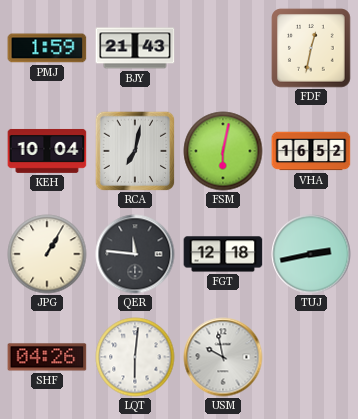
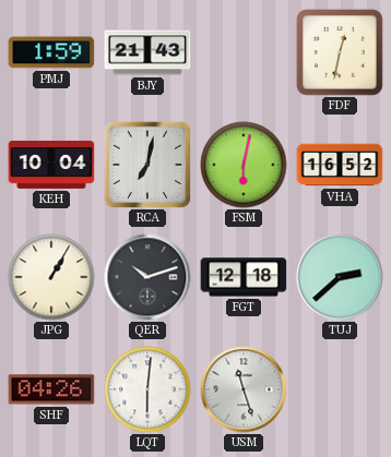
QER: 11:46 -> 10:12 (147, 277)
TUJ: 2:43 -> 2:38 (340, 277)
USM: 9:58 -> 11:27 (244, 389)
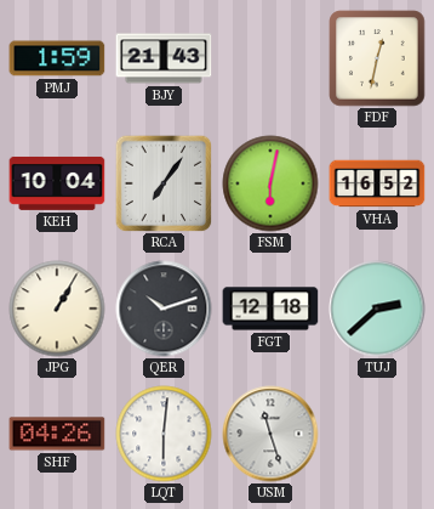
RCA: 7:02 -> 7:06 (164, 183)
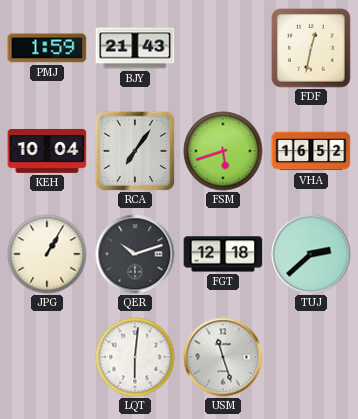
FSM: 6:02 -> 5:42 (223, 151)
SHF: 04:26 -> none (57, 434)
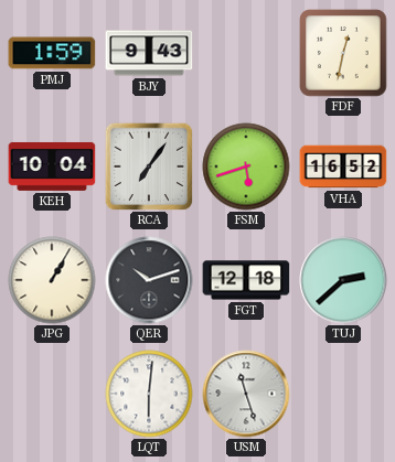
BJY: 21:43 -> 9:43 (149, 53)
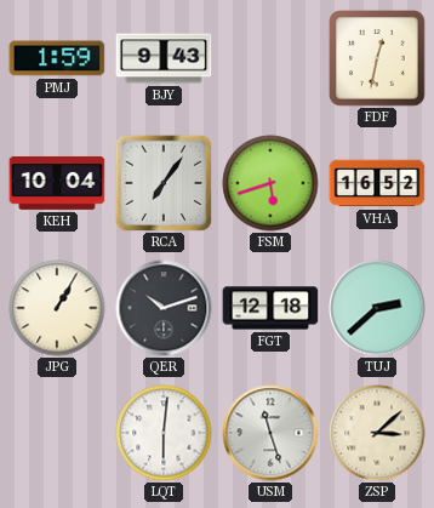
ZSP: none -> 3:08 (377, 433)
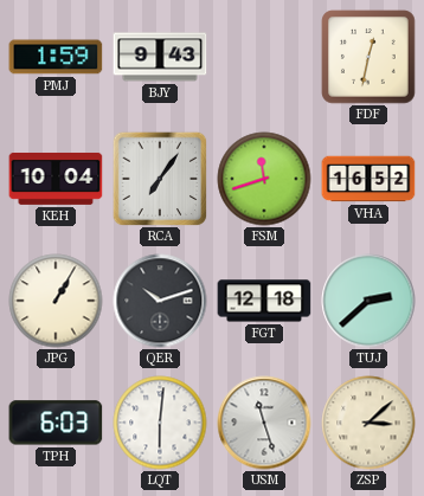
FSM: 5:42 -> 11:42 (264, 179)
TPH: none -> 6:03 (56, 423)
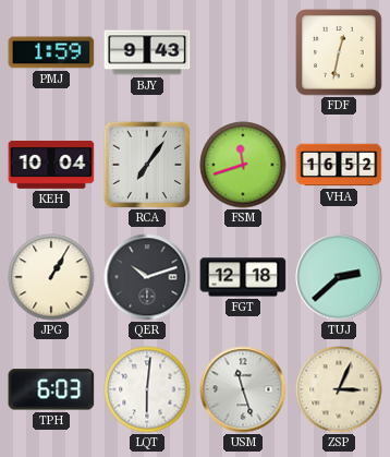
ZSP: 3:08 -> 3:04 (339, 389)
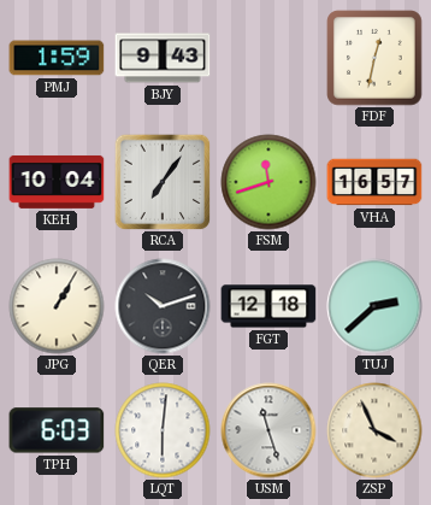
VHA: 16:52 -> 16:57 (374, 182)
ZSP: 3:04 -> 3:56 (374, 430)
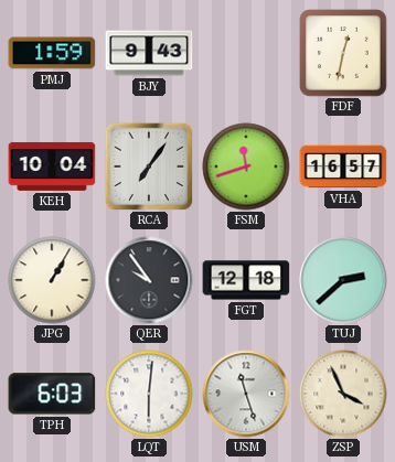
QER: 10:12 -> 9:54 (149, 280)
